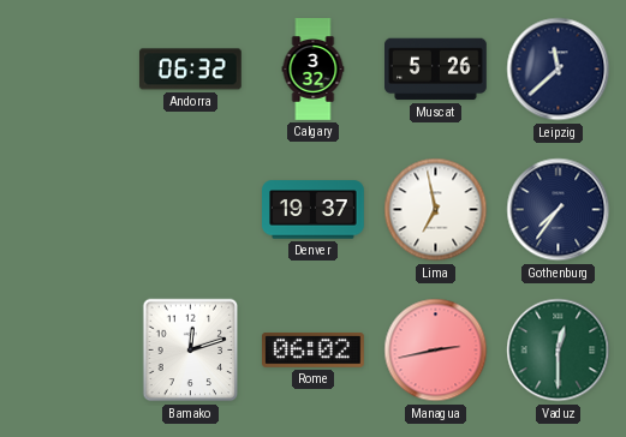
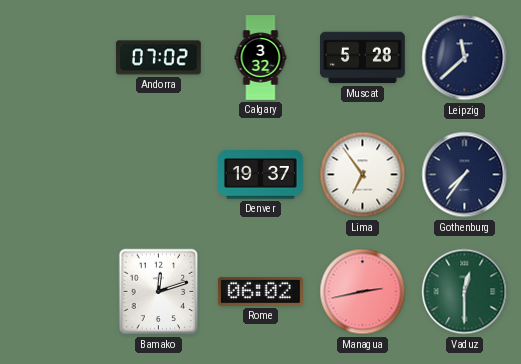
Andorra: 06:32 -> 07:02 (158, 58)
Muscat: 5:26 -> 5:28 (363, 58)
Lima: 6:58 -> 6:54 (363, 175)
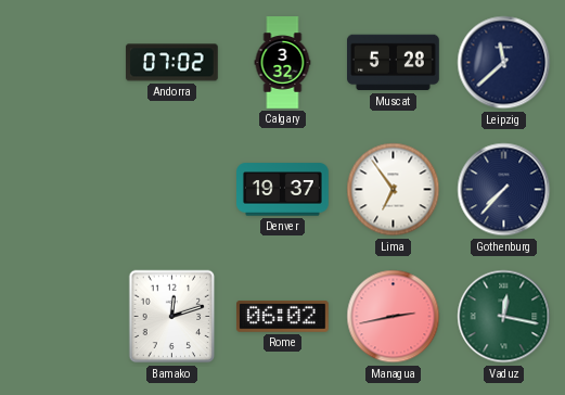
Gothenburg: 7:36 -> 7:37 (504, 190)
Vaduz: 12:30 -> 12:17 (504, 317)
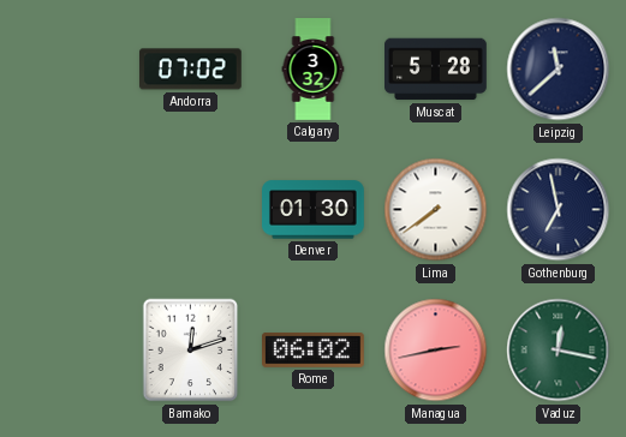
Denver: 19:37 -> 01:30 (314, 210)
Lima: 6:54 -> 7:39 (436, 210)
Gothenburg: 7:37 -> 6:58 (559, 210)
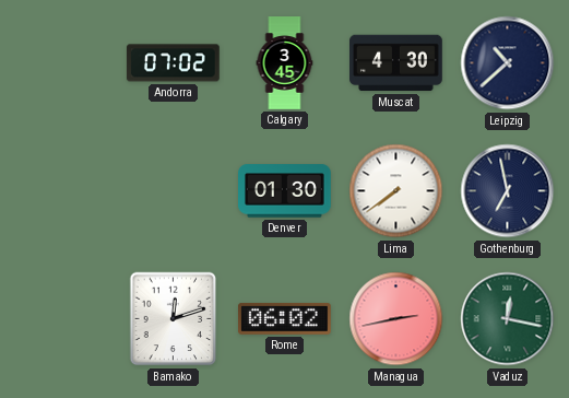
Calgary: 3:32 -> 3:45 (285, 63)
Muscat: 5:28 -> 4:30 (396, 63)
Leipzig: 11:38 -> 10:38 (508, 63)
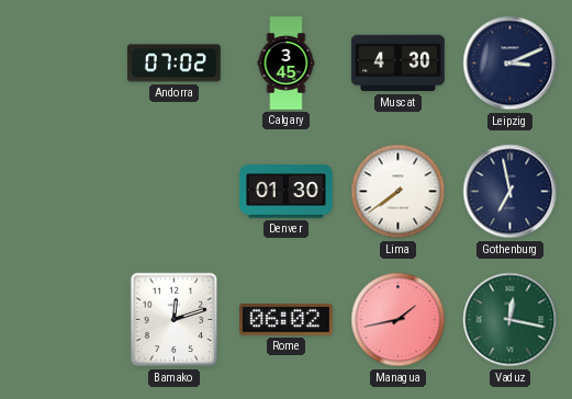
Leipzig: 10:38 -> 3:11 (511, 64)
Managua: 2:43 -> 1:43 (399, 320)
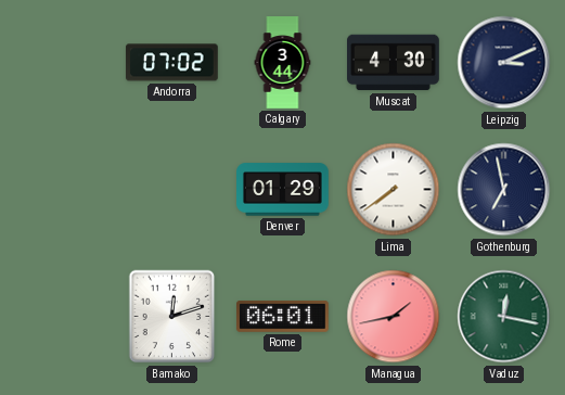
Calgary: 3:45 -> 3:44 (283, 63)
Denver: 01:30 -> 01:29 (283, 190)
Rome: 06:02 -> 06:01 (283, 317)
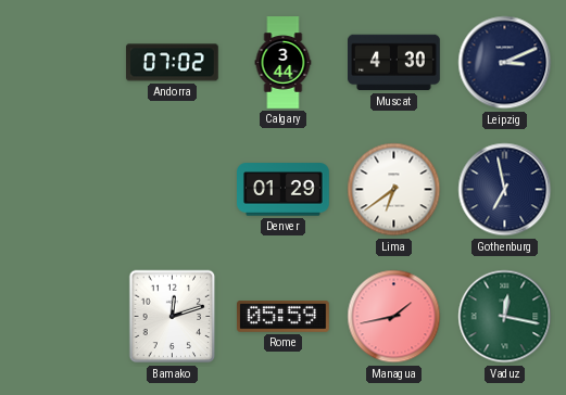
Lima: 7:39 -> 6:39 (394, 190)
Rome: 06:01 -> 05:59 (284, 317)
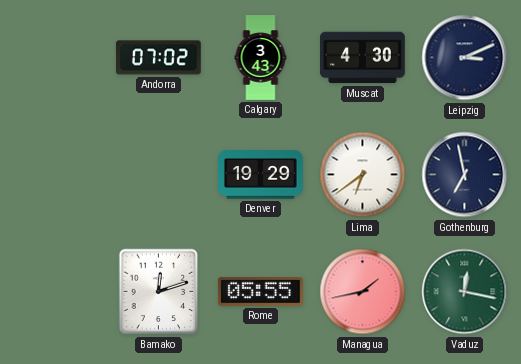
Calgary: 3:44 -> 3:43 (261, 58)
Denver: 01:29 -> 19:29 (261, 175)
Rome: 05:59 -> 05:55 (261, 292)
